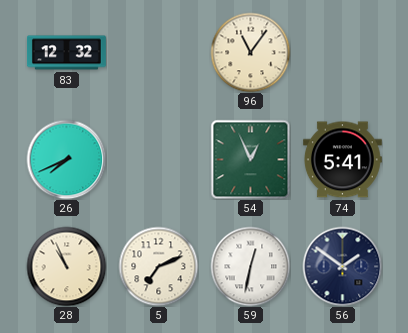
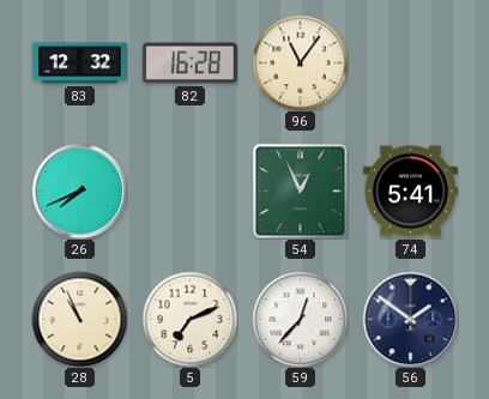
82: none -> 16:28 (189, 64)
59: 12:32 -> 12:37 (300, 319)
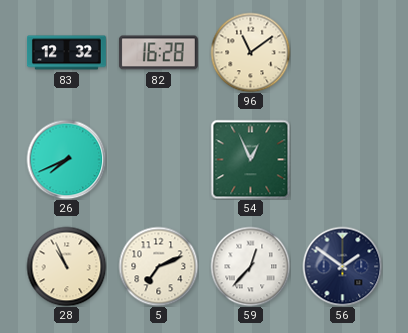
96: 11:06 -> 11:09 (250, 52)
74: 5:41 -> none (410, 192)
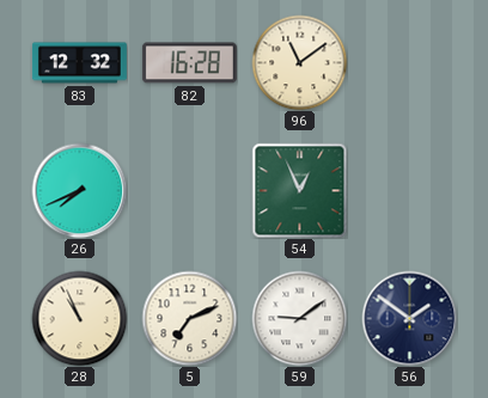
59: 12:37 -> 9:09 (299, 318)
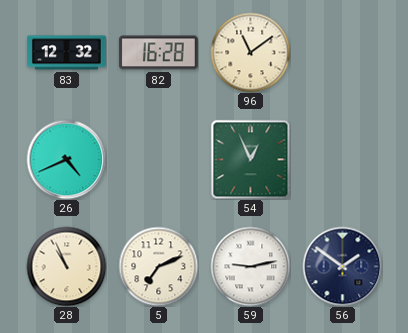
26: 7:41 -> 4:41 (66, 159)
59: 9:09 -> 9:13 (250, 266)
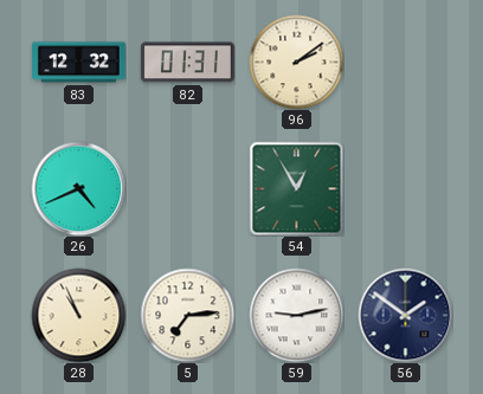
82: 16:28 -> 01:31 (187, 63)
96: 11:09 -> 2:09 (296, 62)
54: 12:56 -> 12:55 (296, 188)
5: 7:11 -> 7:14 (187, 315)
